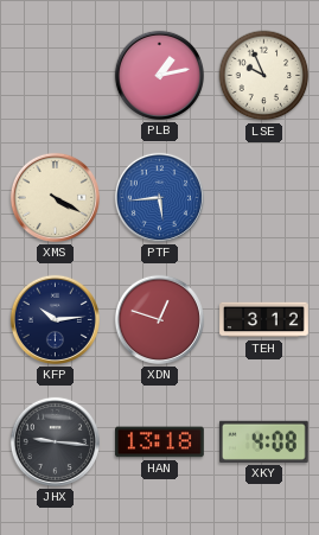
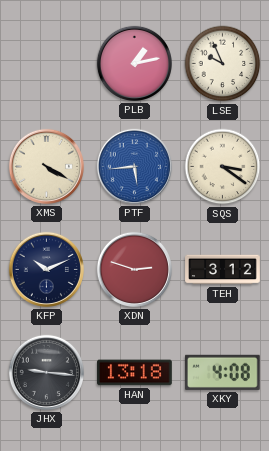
SQS: none -> 3:21 (223, 167)
KFP: 10:14 -> 10:11 (46, 269)
XDN: 12:48 -> 2:48 (134, 269)
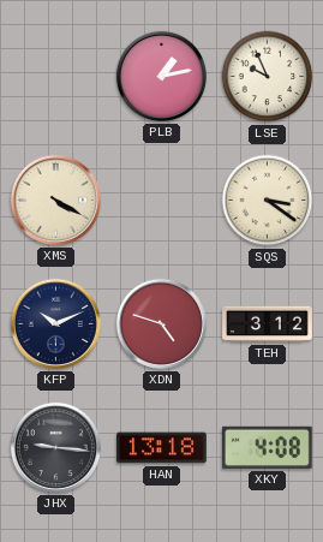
PTF: 5:44 -> none (134, 166)
XDN: 2:48 -> 4:48 (161, 323)
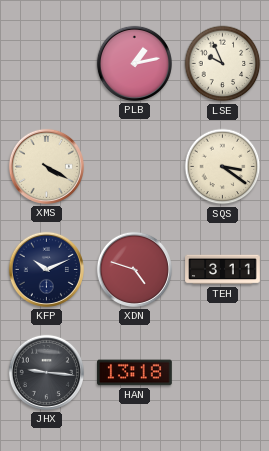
TEH: 3:12 -> 3:11 (223, 270)
XKY: 4:08 -> none (267, 447)
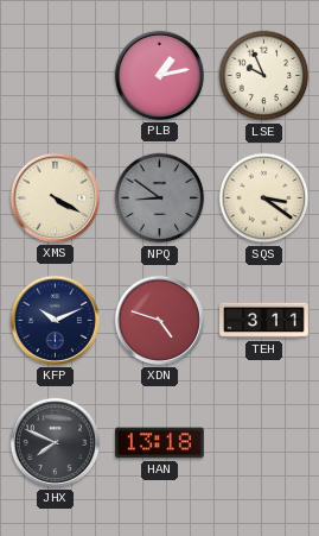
NPQ: none -> 8:51 (160, 198)
JHX: 9:16 -> 7:49 (55, 442)
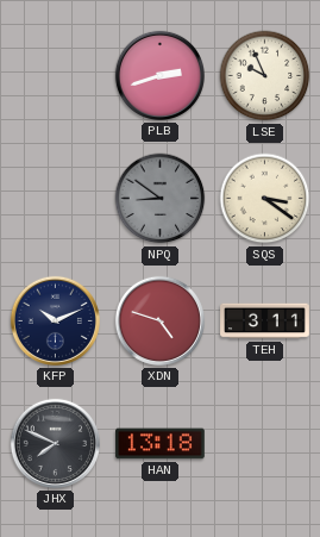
PLB: 1:13 -> 2:42 (159, 75)
XMS: 4:20 -> none (55, 197)
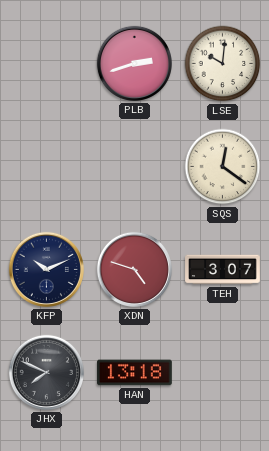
LSE: 9:56 -> 10:01 (223, 64)
NPQ: 8:51 -> none (161, 199)
SQS: 3:21 -> 12:21 (223, 167)
TEH: 3:11 -> 3:07 (223, 270)
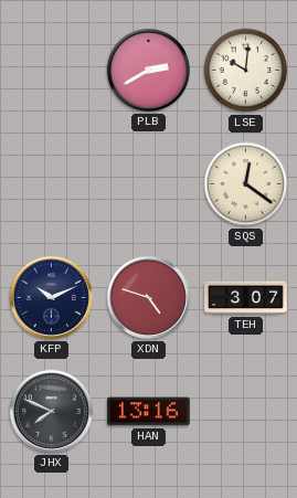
PLB: 2:42 -> 2:40 (148, 70)
HAN: 13:18 -> 13:16 (149, 412)
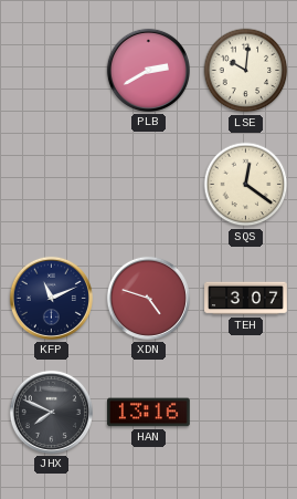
KFP: 10:11 -> 11:11 (51, 298)
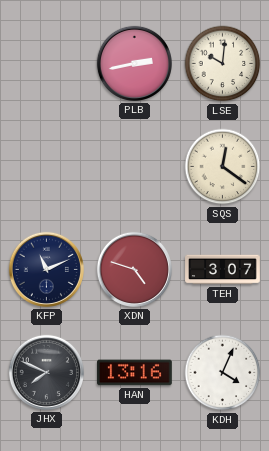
PLB: 2:40 -> 2:43 (134, 63)
KDH: none -> 4:04 (223, 373)
